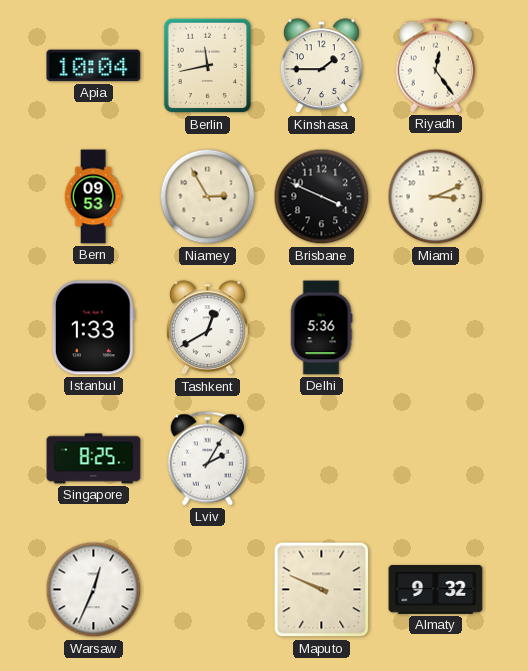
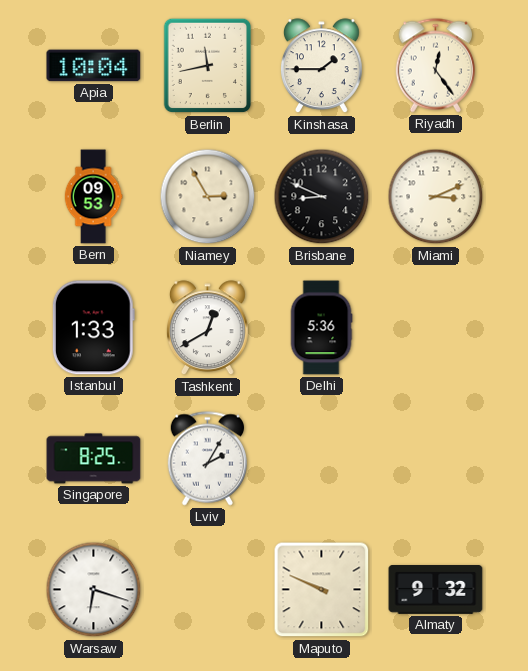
Brisbane: 3:49 -> 8:49 (322, 197)
Warsaw: 12:34 -> 6:18 (94, 590)
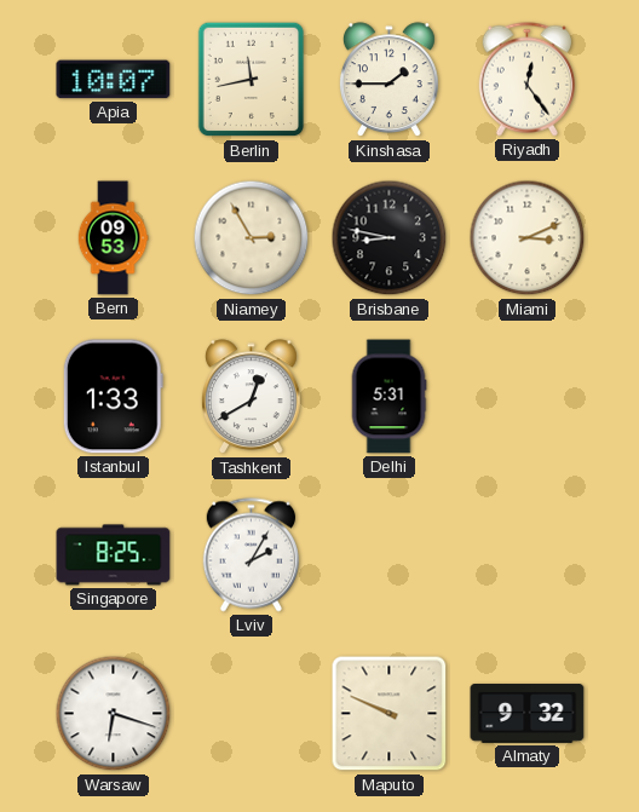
Apia: 10:04 -> 10:07 (114, 80)
Brisbane: 8:49 -> 8:47 (390, 238)
Delhi: 5:36 -> 5:31 (388, 397)
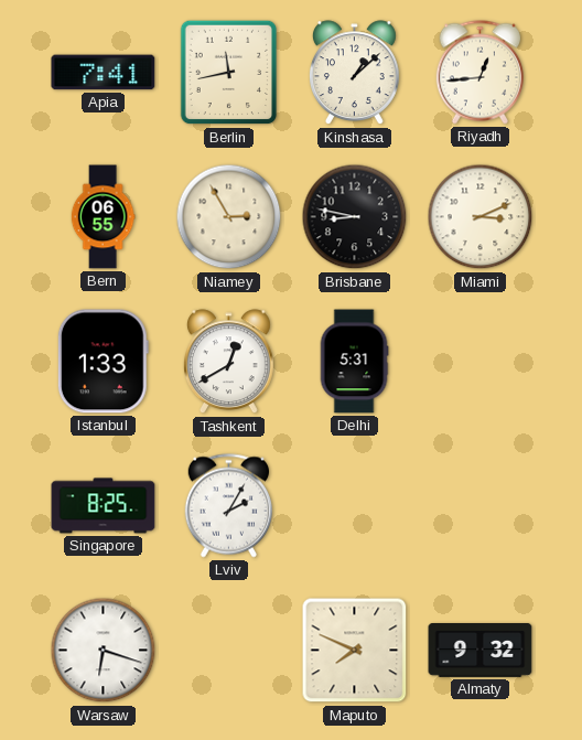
Apia: 10:07 -> 7:41 (104, 73)
Kinshasa: 1:45 -> 1:08 (354, 73)
Riyadh: 12:24 -> 12:44 (479, 73)
Bern: 09:53 -> 06:55 (103, 217)
Maputo: 9:49 -> 7:49 (355, 651)
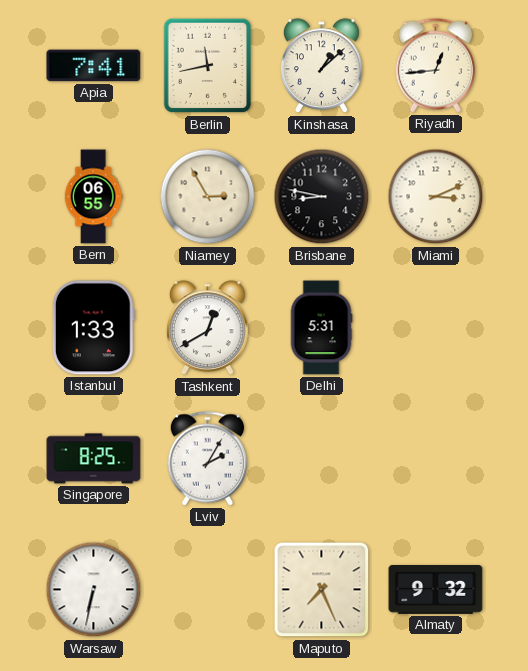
Warsaw: 6:18 -> 6:32 (94, 590)
Maputo: 7:49 -> 7:26 (322, 590)
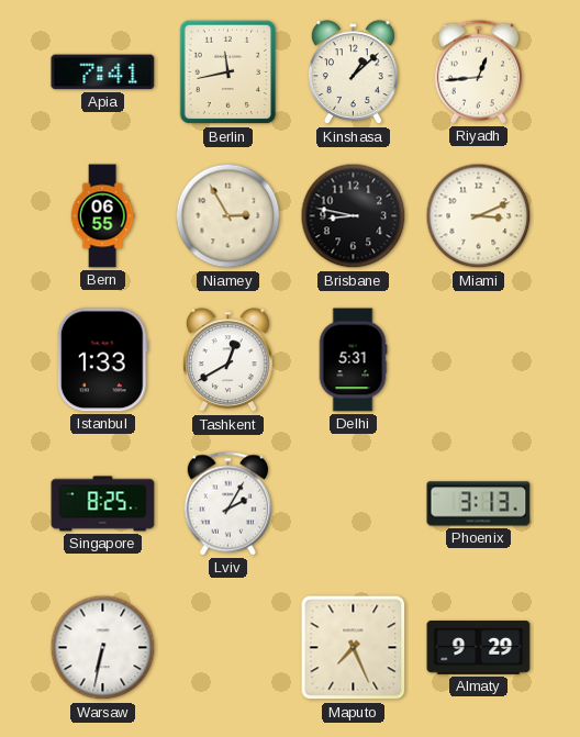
Phoenix: none -> 3:13 (479, 504)
Almaty: 9:32 -> 9:29 (479, 648)
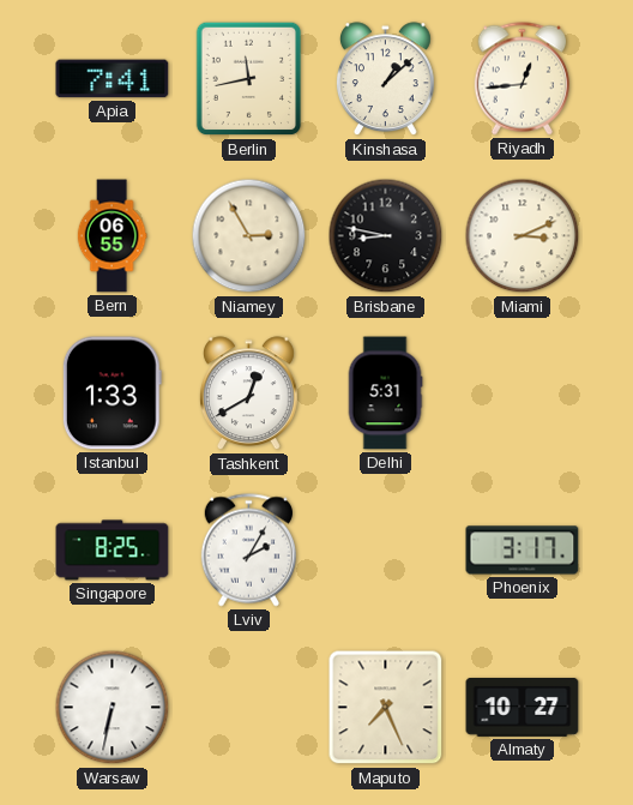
Phoenix: 3:13 -> 3:17 (523, 551)
Almaty: 9:29 -> 10:27 (523, 708)
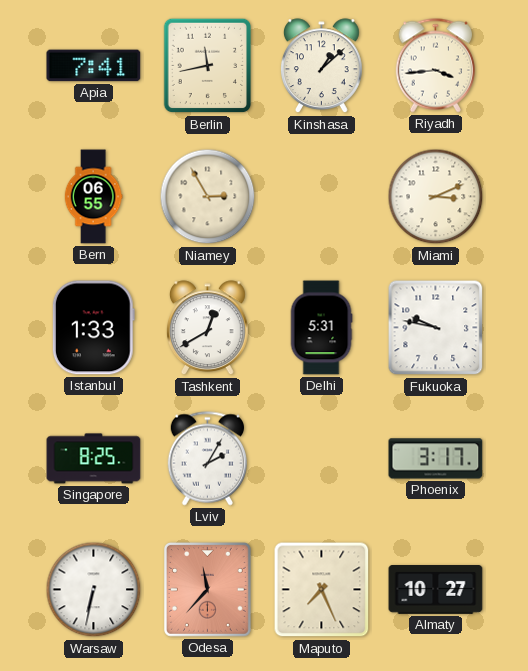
Riyadh: 12:44 -> 3:44 (435, 66)
Brisbane: 8:47 -> none (386, 236)
Fukuoka: none -> 9:47 (436, 328)
Odesa: none -> 11:37 (207, 589)
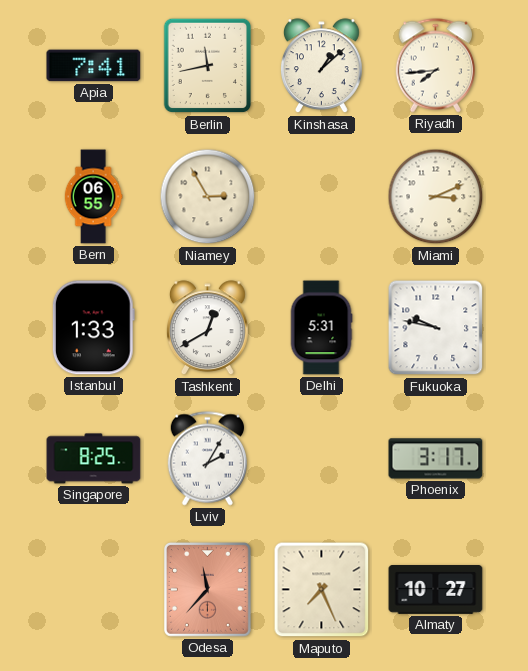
Riyadh: 3:44 -> 7:44 (435, 66)
Warsaw: 6:32 -> none (94, 590)
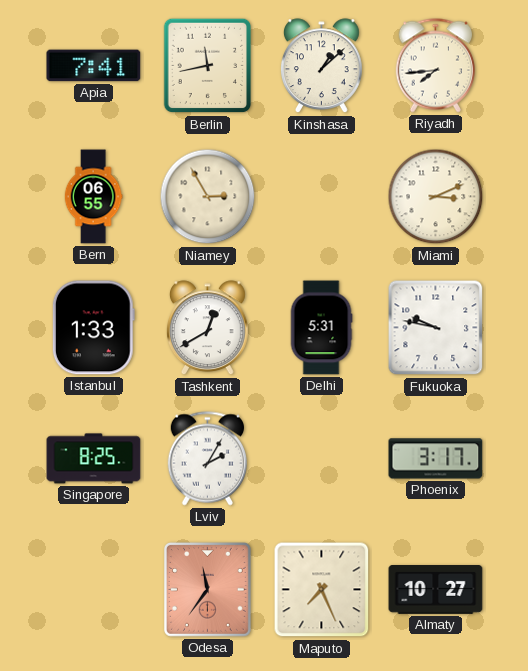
Odesa: 11:37 -> 11:36 (207, 589)
